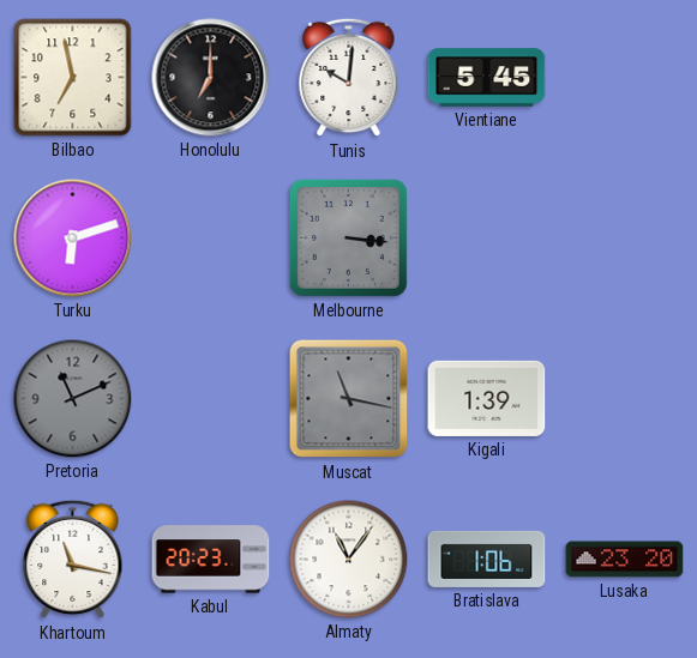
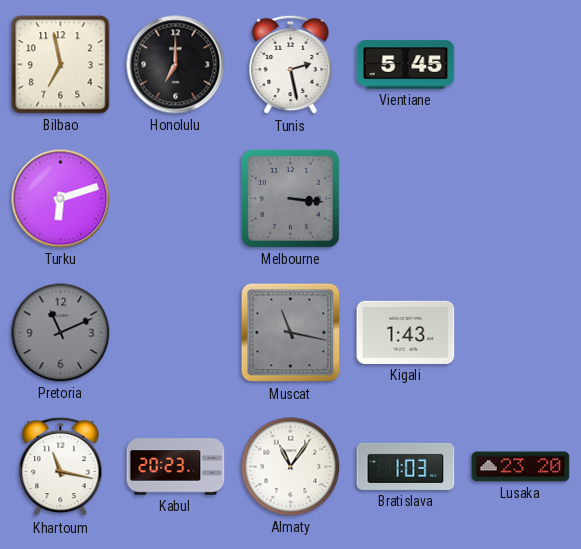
Tunis: 10:01 -> 2:28 (291, 65)
Kigali: 1:39 -> 1:43 (406, 332)
Bratislava: 1:06 -> 1:03 (406, 466)
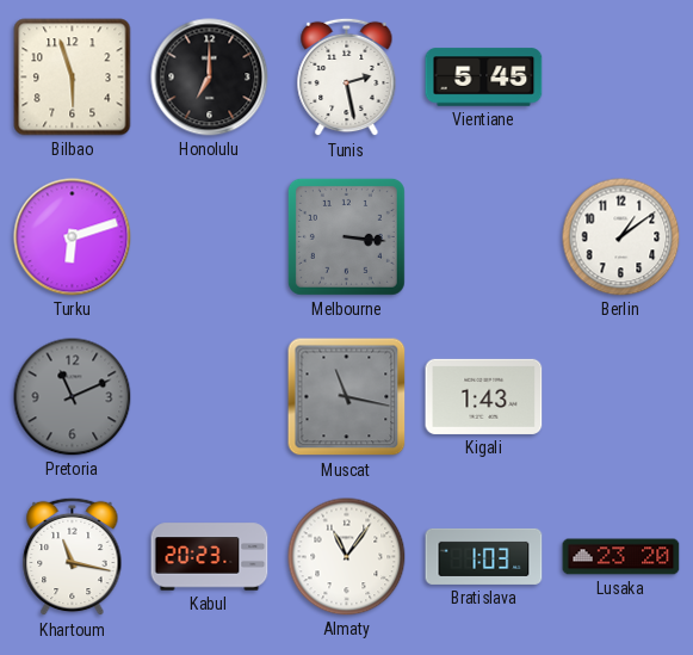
Bilbao: 6:58 -> 5:57 (73, 78)
Berlin: none -> 1:09 (621, 237)
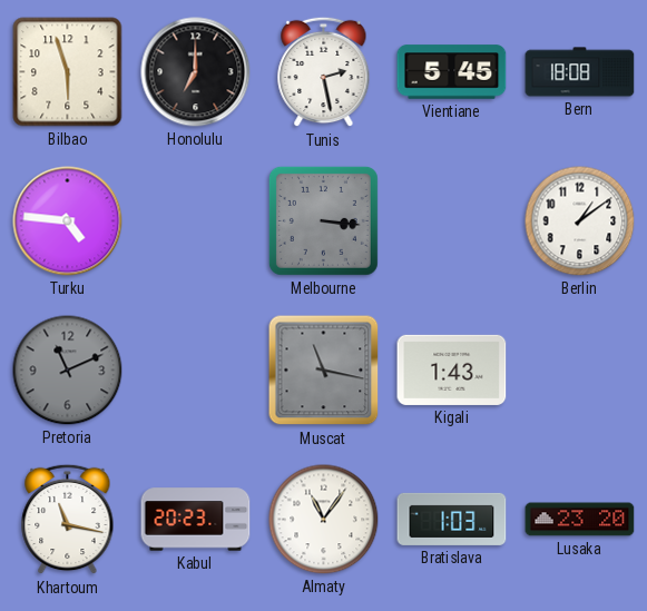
Bern: none -> 18:08 (580, 72)
Turku: 6:12 -> 4:46 (68, 221)
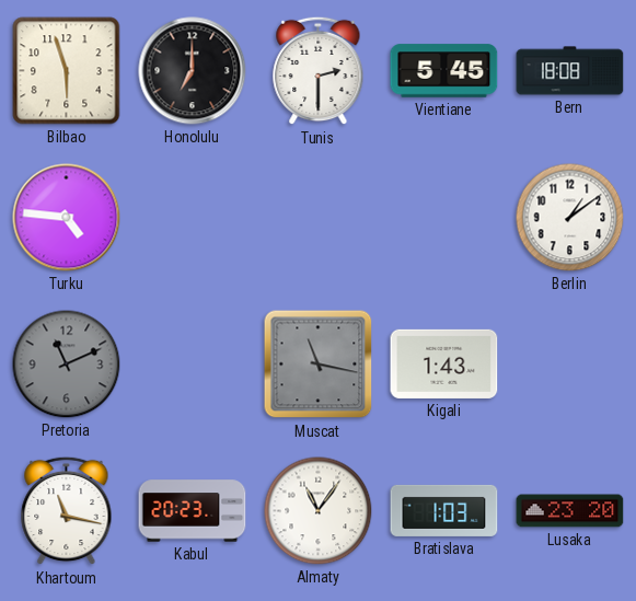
Tunis: 2:28 -> 2:30 (319, 71)
Melbourne: 3:16 -> none (323, 220)
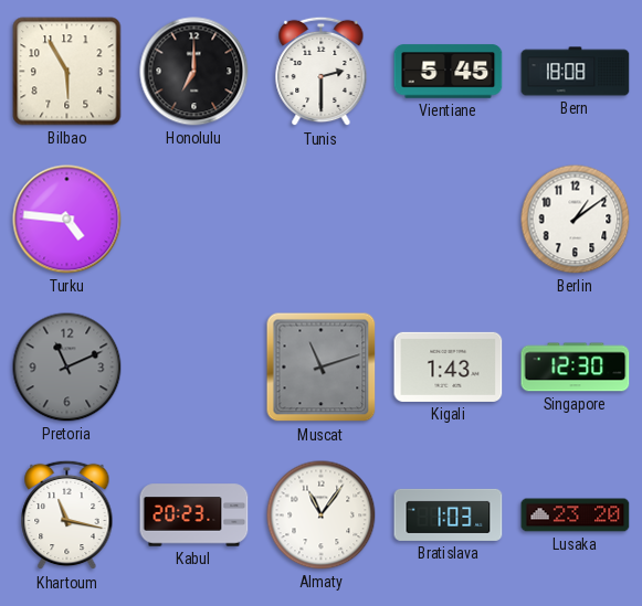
Bilbao: 5:57 -> 5:55 (67, 72)
Muscat: 11:17 -> 11:12 (322, 368)
Singapore: none -> 12:30 (576, 368)
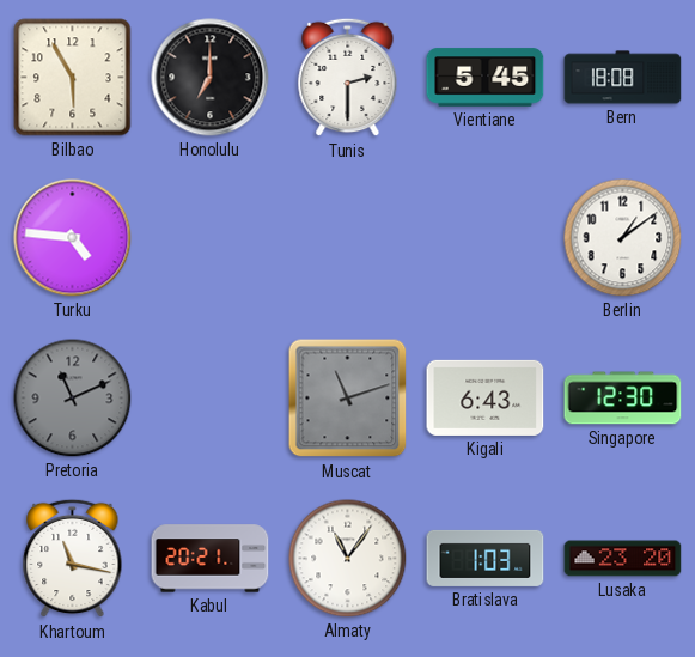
Kigali: 1:43 -> 6:43 (486, 397)
Kabul: 20:23 -> 20:21 (211, 559)
